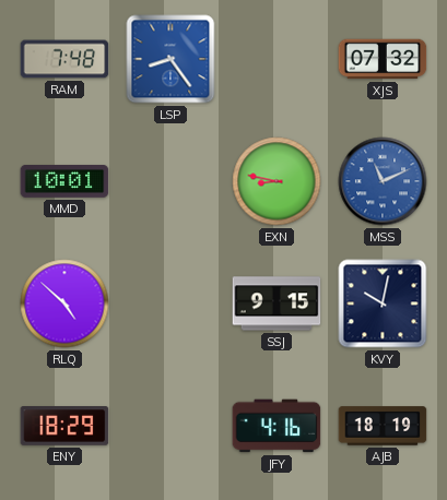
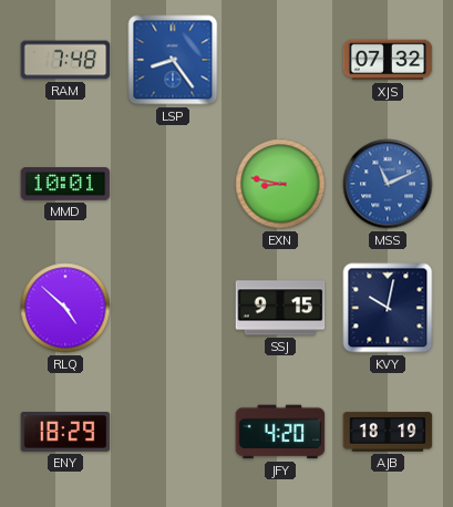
JFY: 4:16 -> 4:20 (280, 432)
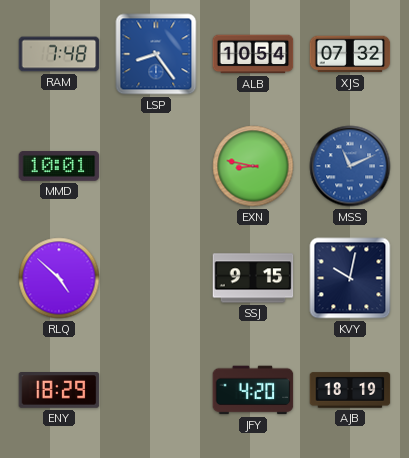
ALB: none -> 10:54 (253, 54)
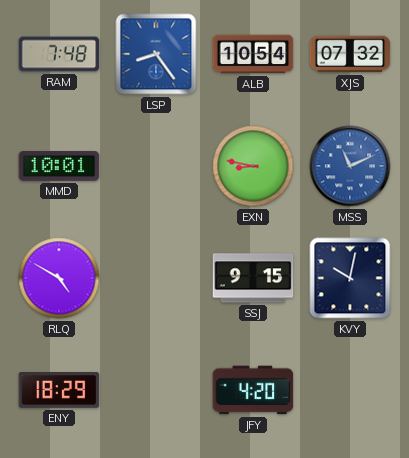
RLQ: 4:52 -> 4:50 (59, 278)
AJB: 18:19 -> none (350, 390)
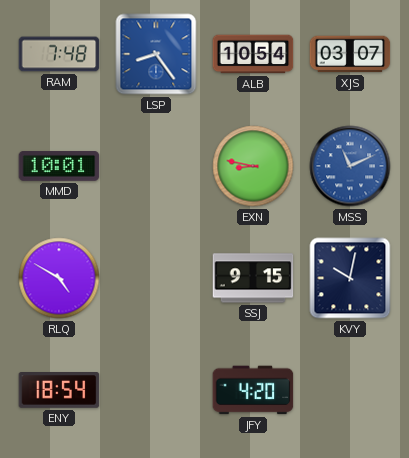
XJS: 07:32 -> 03:07 (350, 54)
ENY: 18:29 -> 18:54 (59, 391)
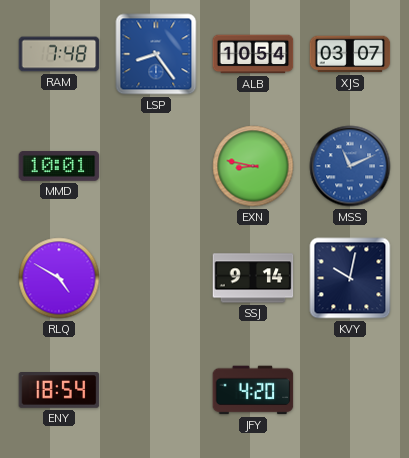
SSJ: 9:15 -> 9:14 (253, 278)
